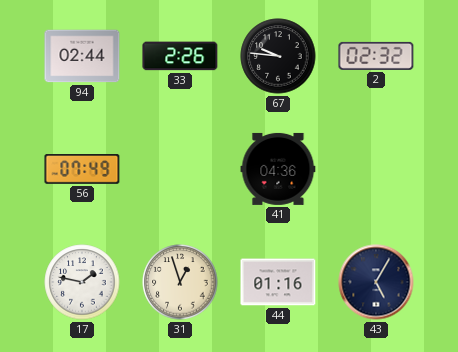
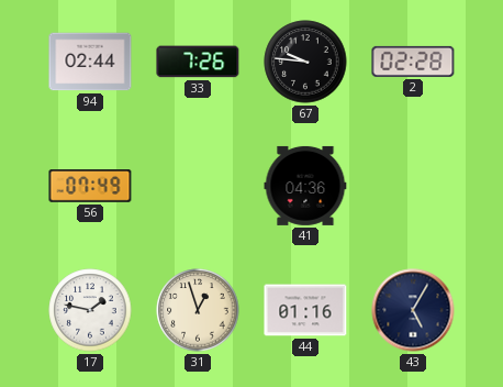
33: 2:26 -> 7:26 (198, 62)
2: 02:32 -> 02:28 (413, 62)
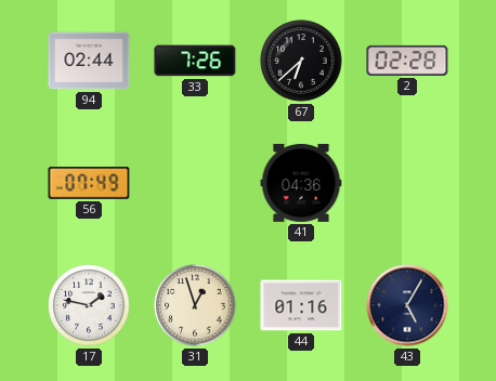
67: 9:46 -> 6:38 (301, 61)
